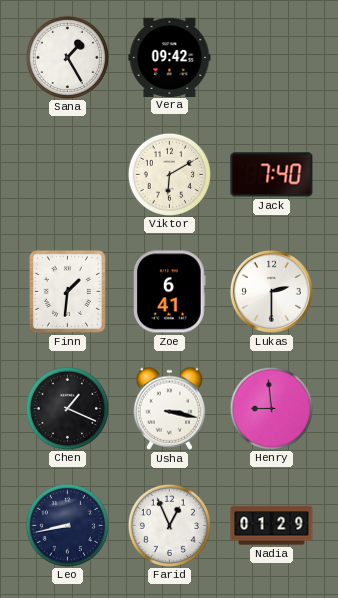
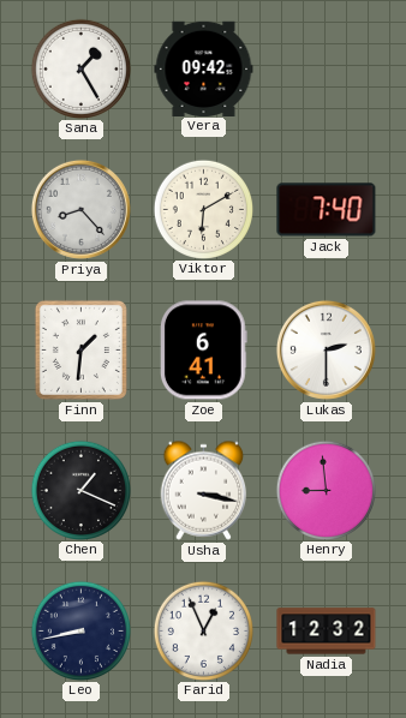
Priya: none -> 8:23 (80, 209)
Nadia: 01:29 -> 12:32 (327, 632)
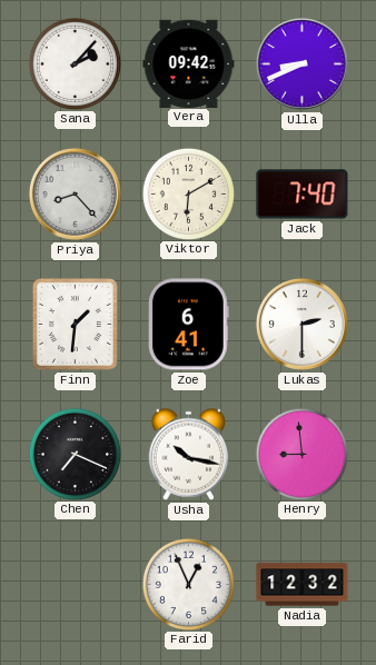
Sana: 1:25 -> 2:07 (75, 63)
Ulla: none -> 8:41 (301, 63)
Chen: 1:19 -> 7:19 (75, 454)
Usha: 3:17 -> 10:17 (189, 454)
Leo: 8:43 -> none (80, 630)
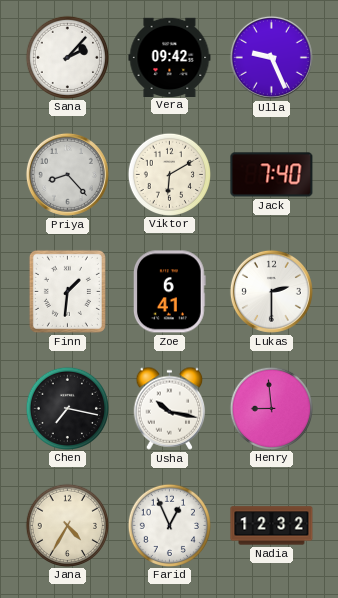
Ulla: 8:41 -> 9:26 (271, 57)
Chen: 7:19 -> 7:17 (67, 408)
Jana: none -> 4:35 (67, 525)
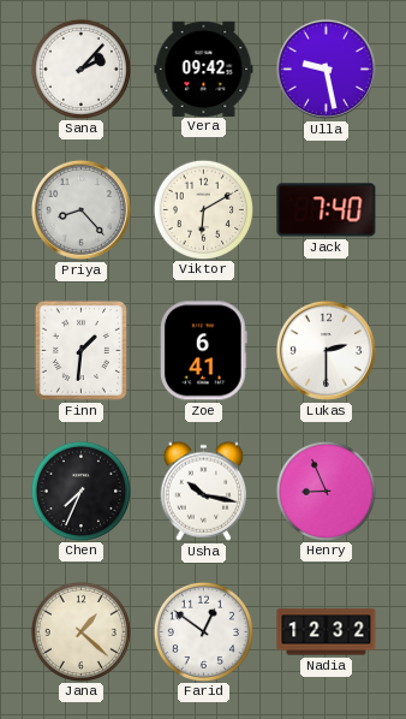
Ulla: 9:26 -> 9:28 (326, 69)
Chen: 7:17 -> 7:34 (80, 491)
Henry: 8:59 -> 8:56 (326, 491)
Jana: 4:35 -> 1:22 (80, 631)
Farid: 12:56 -> 12:51 (203, 631)
